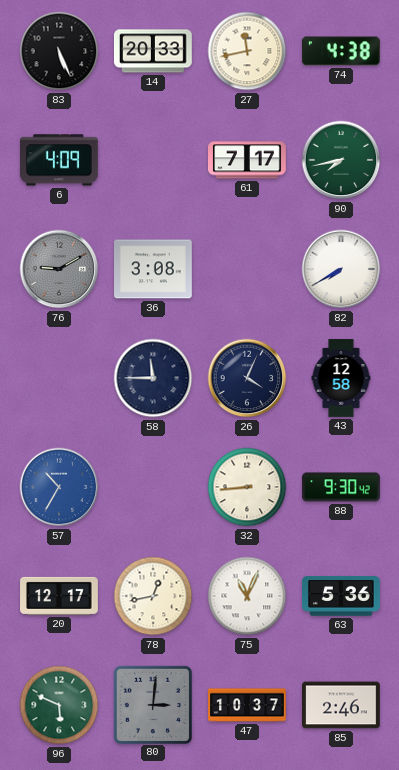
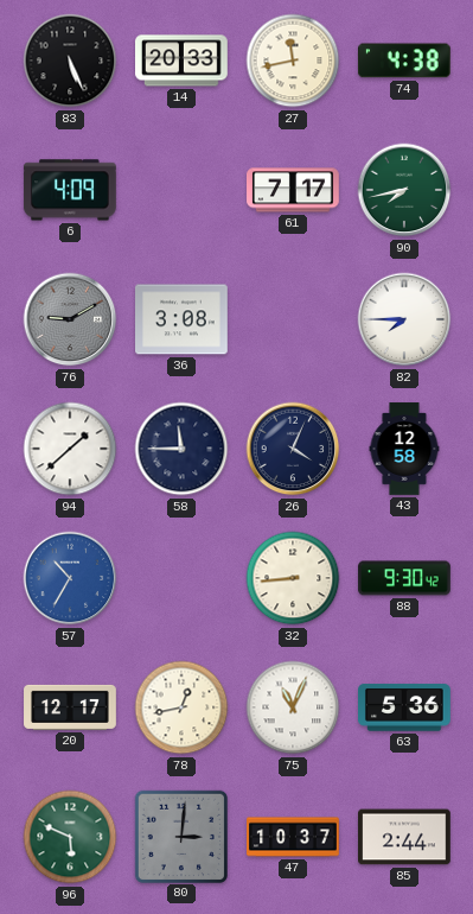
82: 7:40 -> 7:45 (404, 319)
94: none -> 1:38 (70, 449)
85: 2:46 -> 2:44 (405, 837)
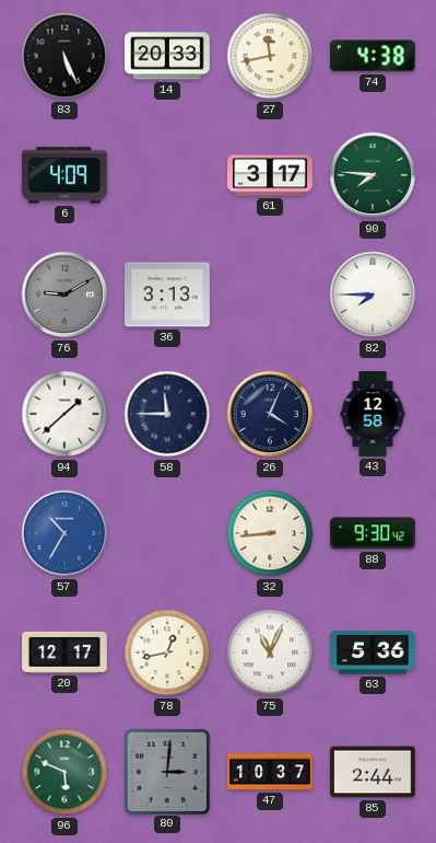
61: 7:17 -> 3:17 (271, 175)
90: 7:43 -> 7:46 (373, 175)
36: 3:08 -> 3:13 (168, 295)
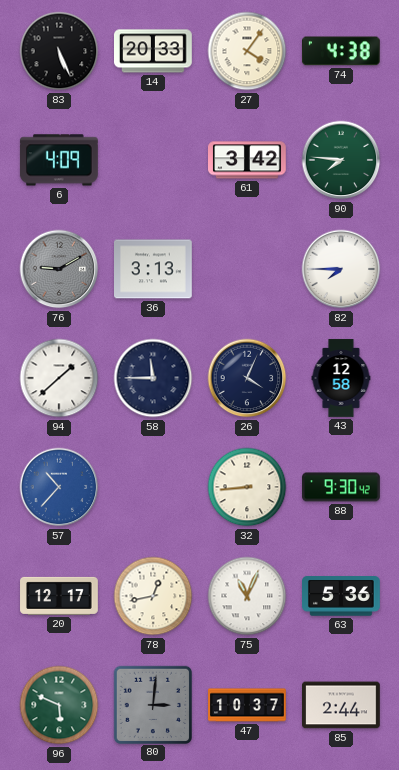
27: 11:43 -> 4:06 (247, 51)
61: 3:17 -> 3:42 (248, 160)
57: 10:35 -> 10:37 (59, 487)
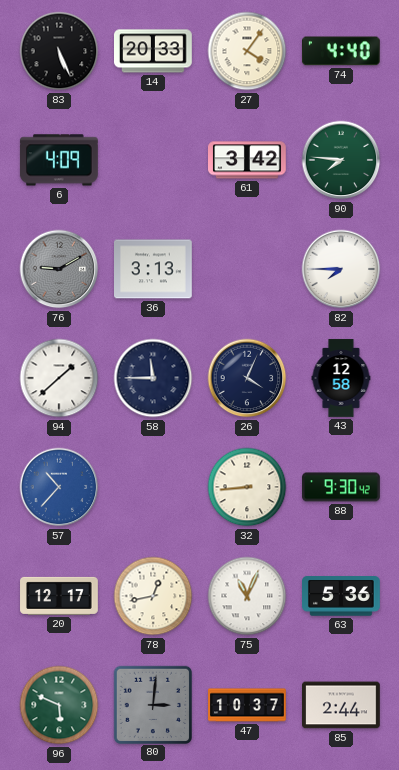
74: 4:38 -> 4:40 (341, 51)
